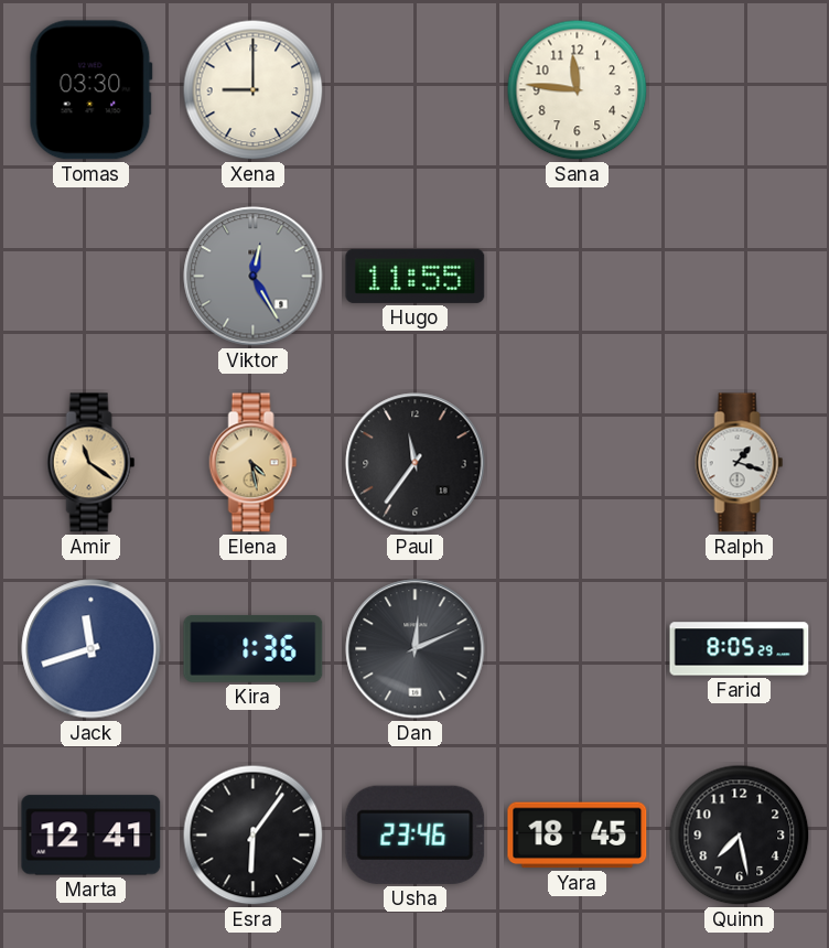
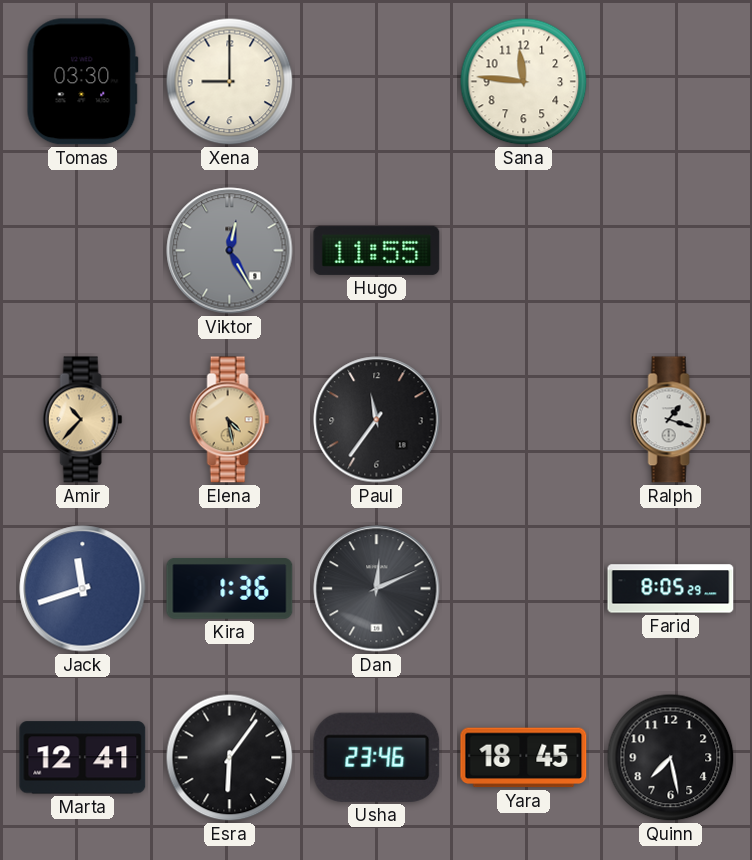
Amir: 11:21 -> 10:37 (83, 420)
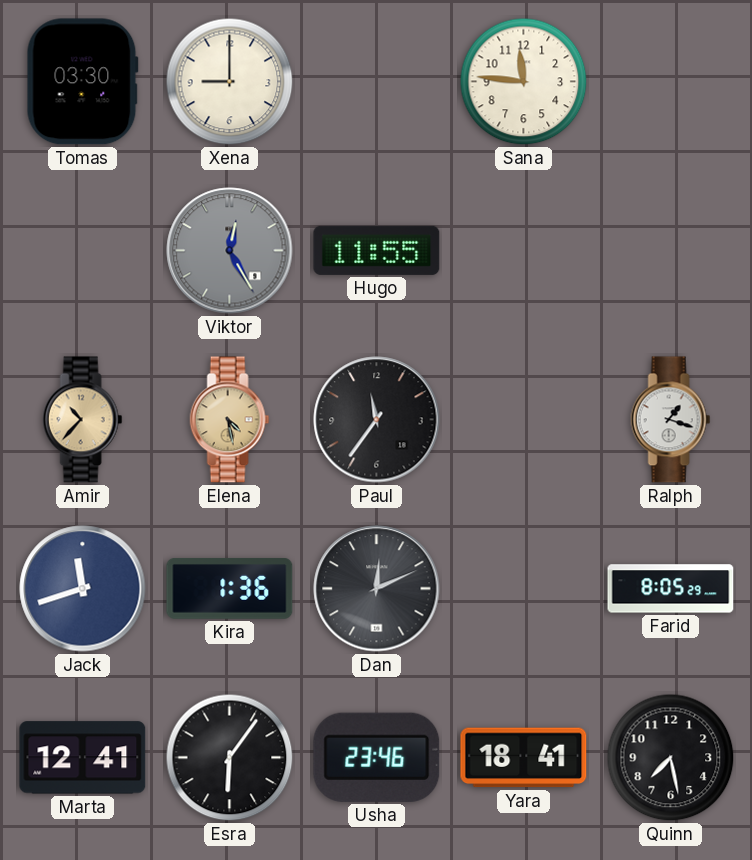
Yara: 18:45 -> 18:41 (524, 758)
